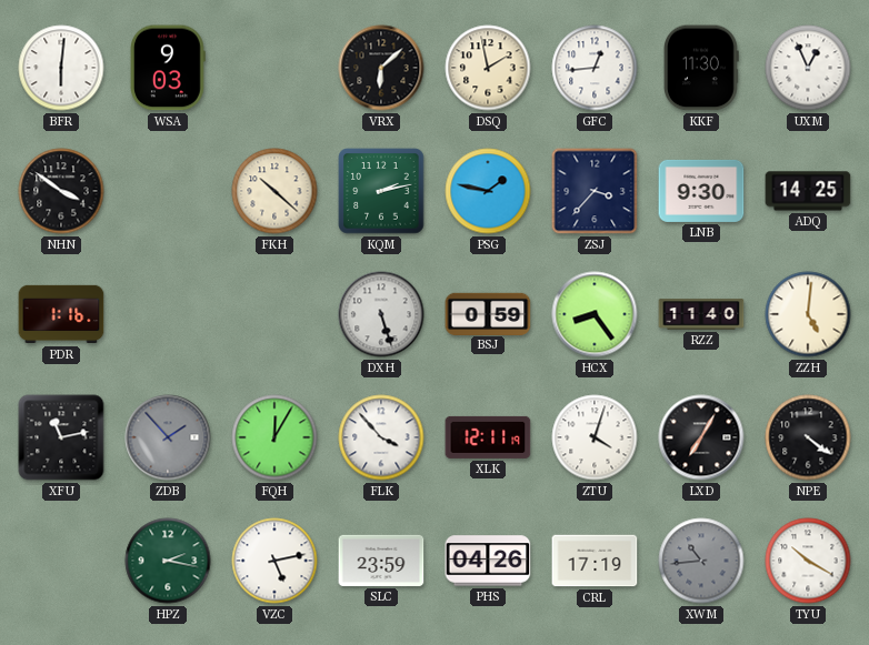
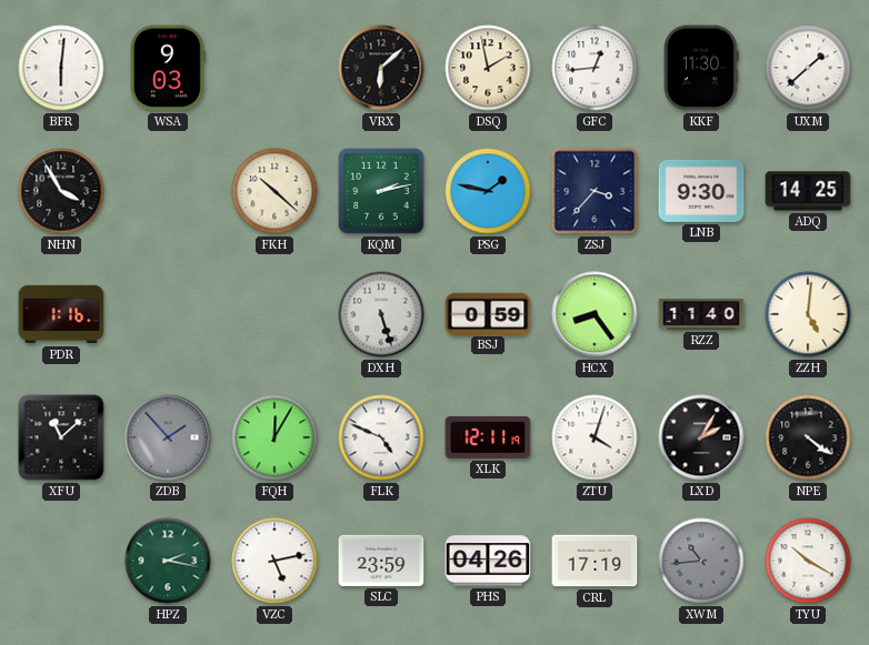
UXM: 12:56 -> 1:38 (808, 68)
NHN: 3:51 -> 3:55 (61, 191)
XFU: 11:13 -> 11:08 (61, 437)
FLK: 3:53 -> 4:49 (381, 437)
LXD: 7:05 -> 2:05 (701, 437)
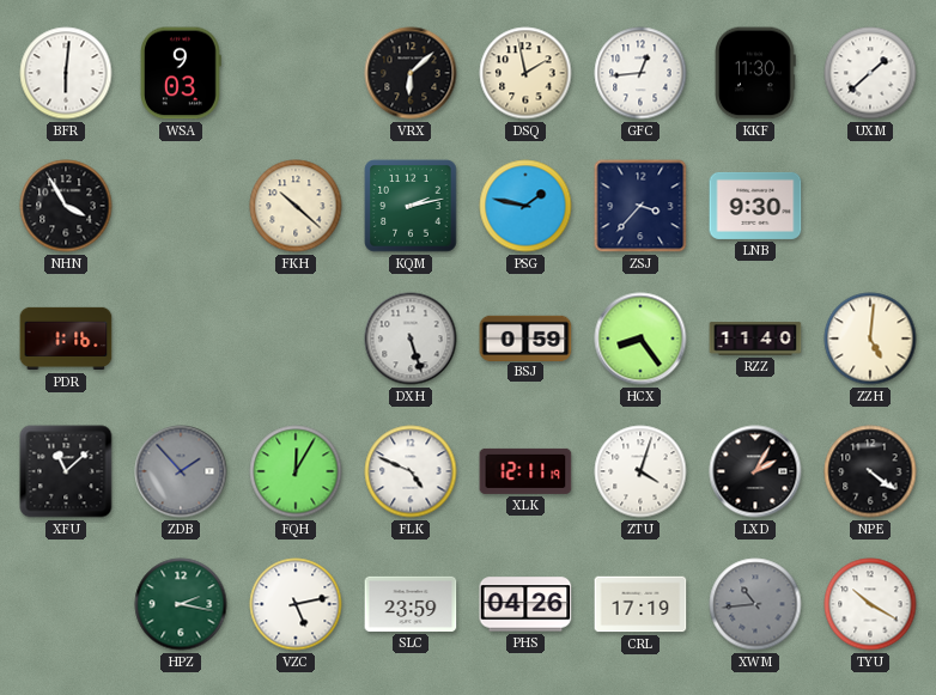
ADQ: 14:25 -> none (808, 191)
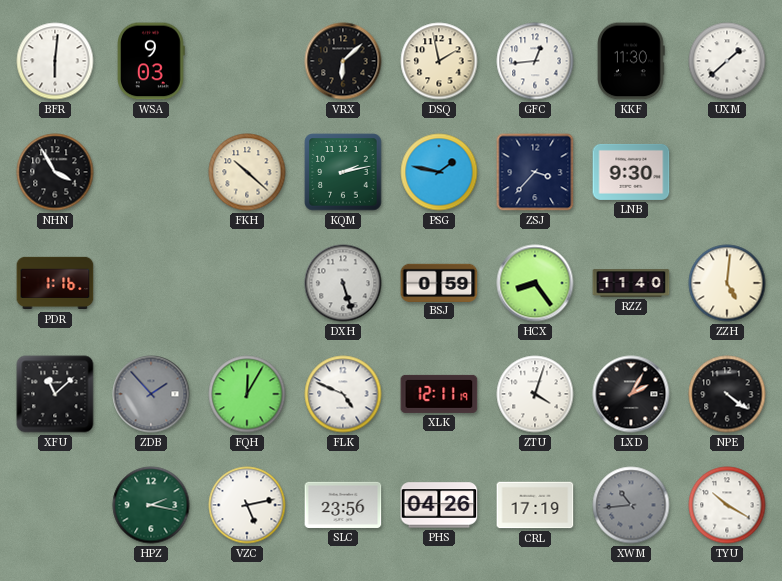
SLC: 23:59 -> 23:56 (343, 505)
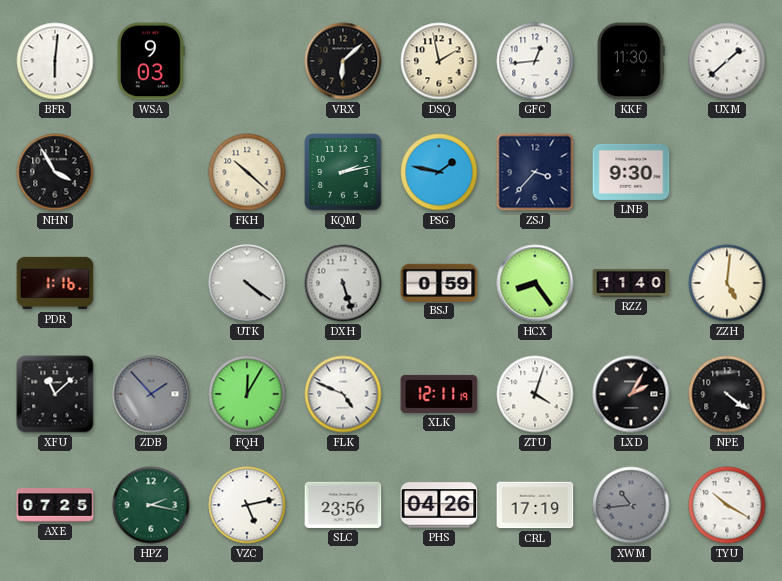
UTK: none -> 4:21 (247, 283)
AXE: none -> 07:25 (55, 505)
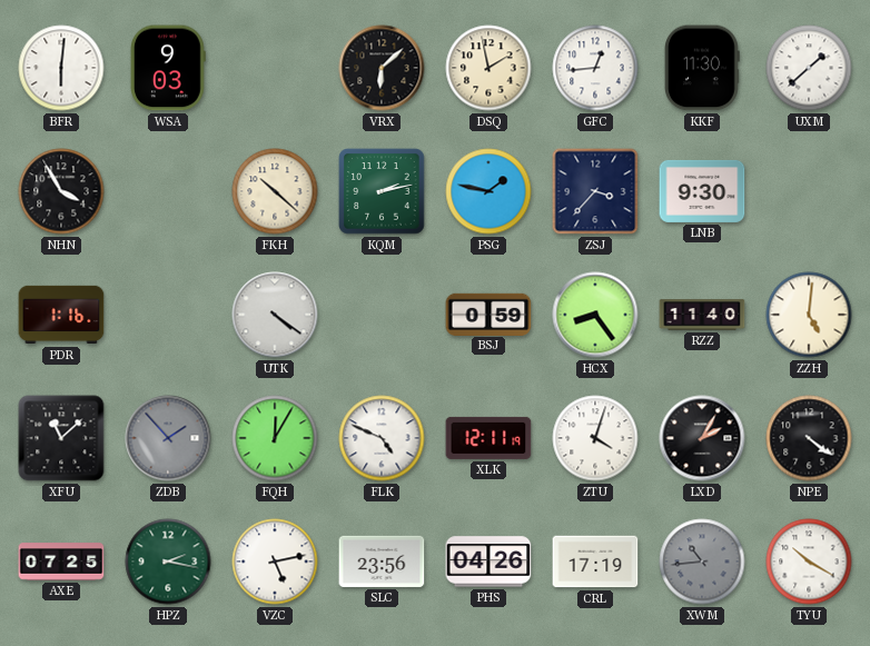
DXH: 5:27 -> none (343, 283)
